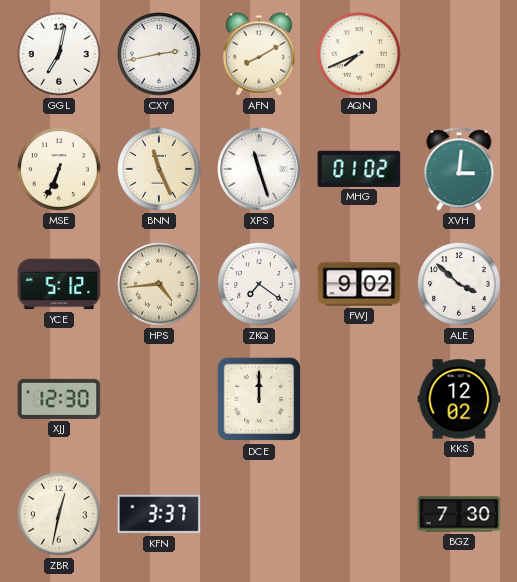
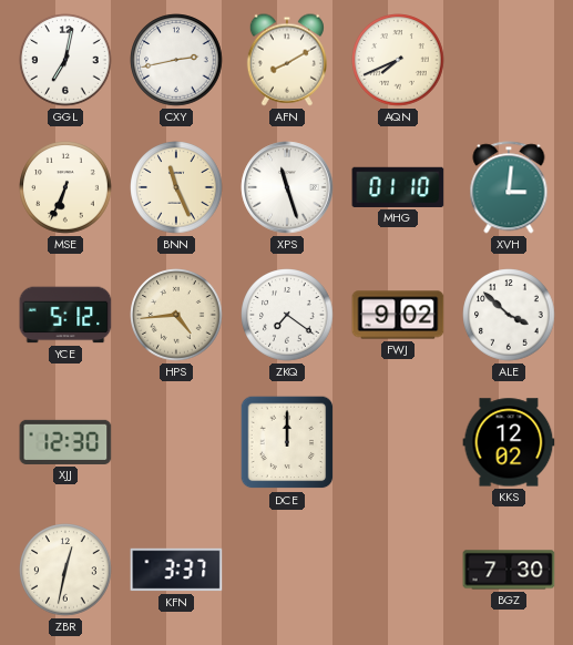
MHG: 01:02 -> 01:10 (398, 187)
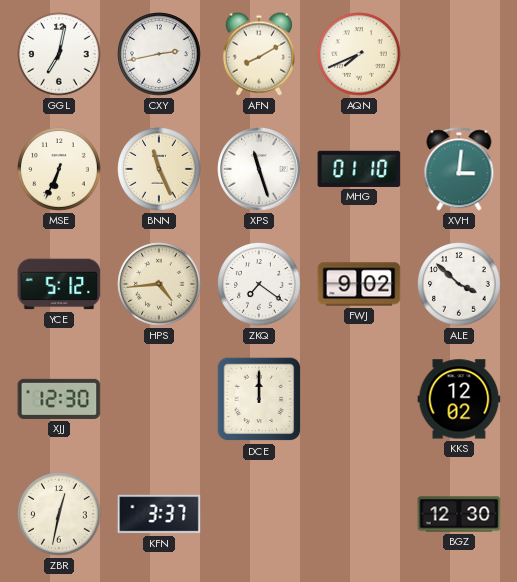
BGZ: 7:30 -> 12:30 (459, 514)
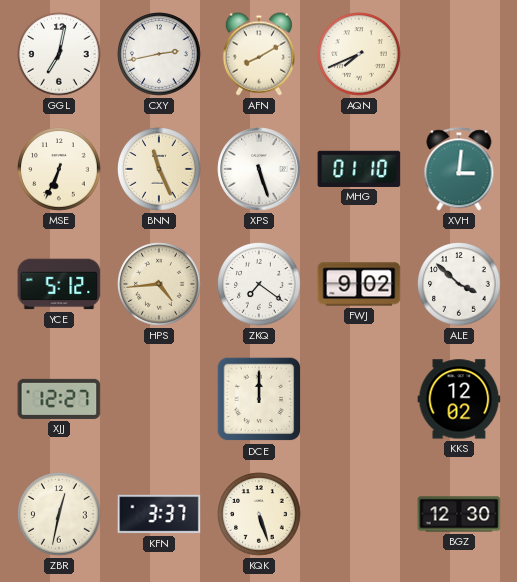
XPS: 11:27 -> 5:27 (259, 169)
XJJ: 12:30 -> 12:27 (59, 399)
KQK: none -> 5:27 (259, 514)
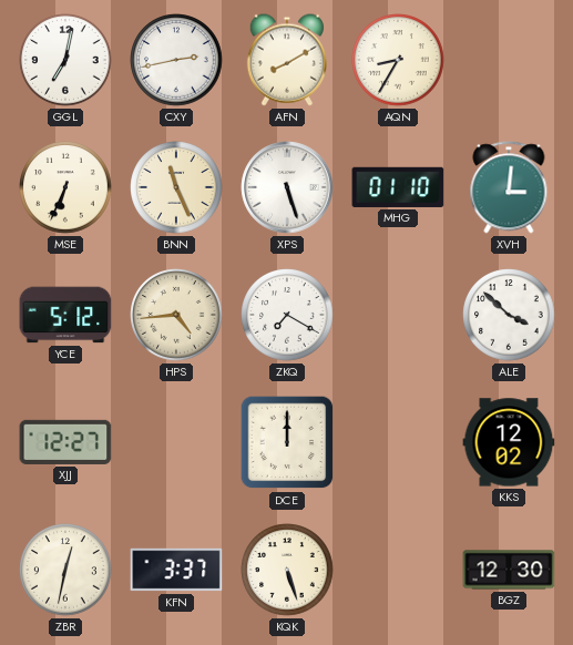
AQN: 7:41 -> 8:35 (398, 60)
ZKQ: 7:21 -> 7:20 (287, 315)
FWJ: 9:02 -> none (359, 284)
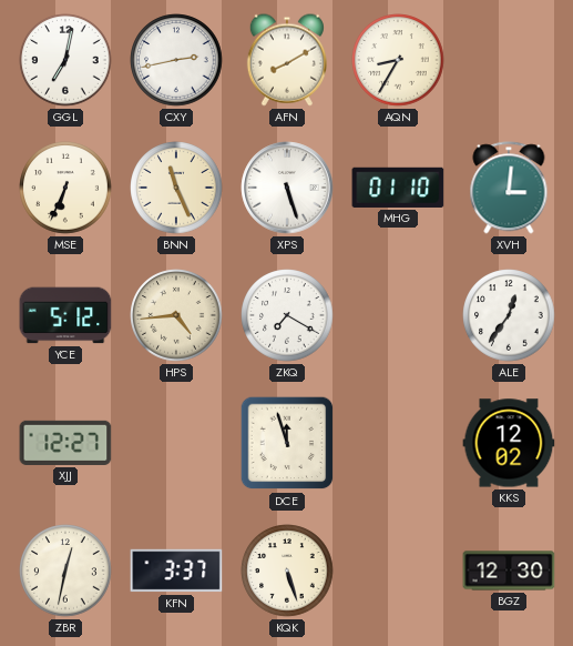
ALE: 3:52 -> 12:36 (509, 315)
DCE: 12:00 -> 11:57 (287, 443)
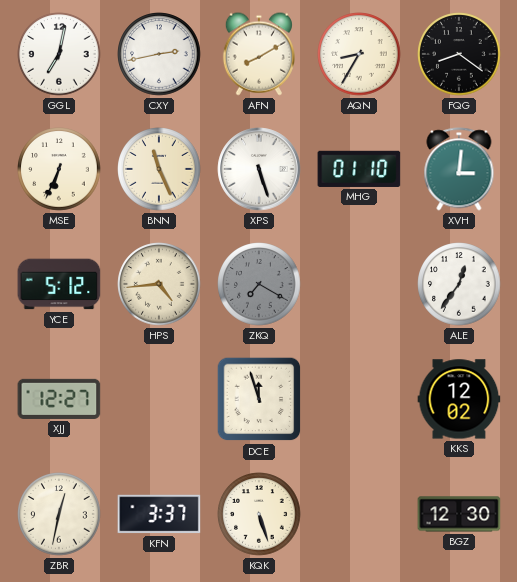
FQG: none -> 8:21 (459, 54)
ZKQ dial: white -> grey (259, 284)
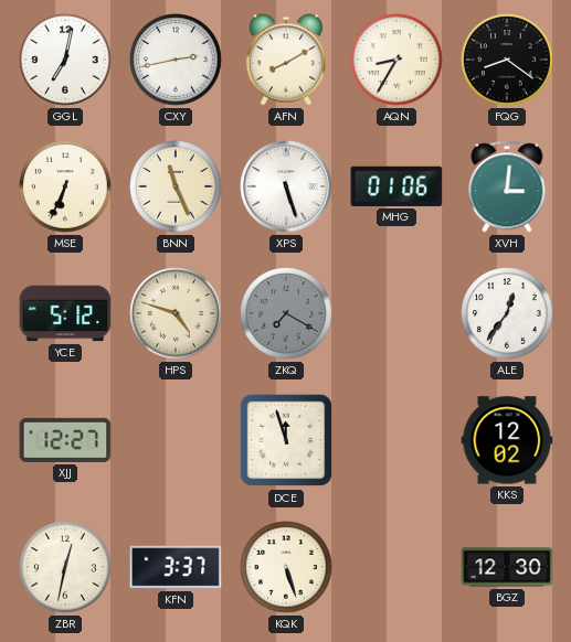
MHG: 01:10 -> 01:06 (396, 186)
HPS: 4:44 -> 4:48 (176, 313)
